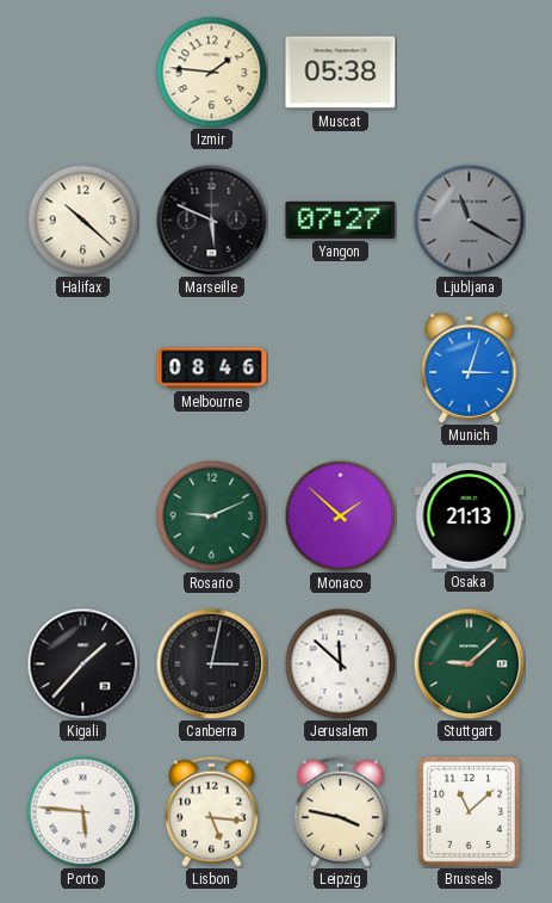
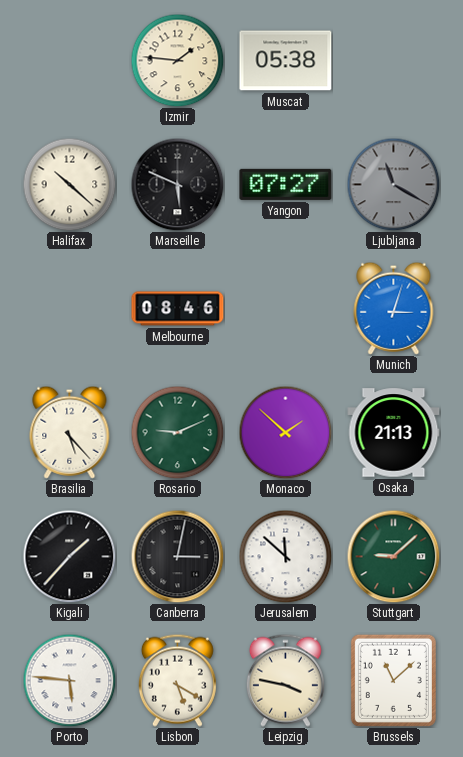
Brasilia: none -> 5:23 (70, 432)
Lisbon: 5:16 -> 5:20 (177, 680)
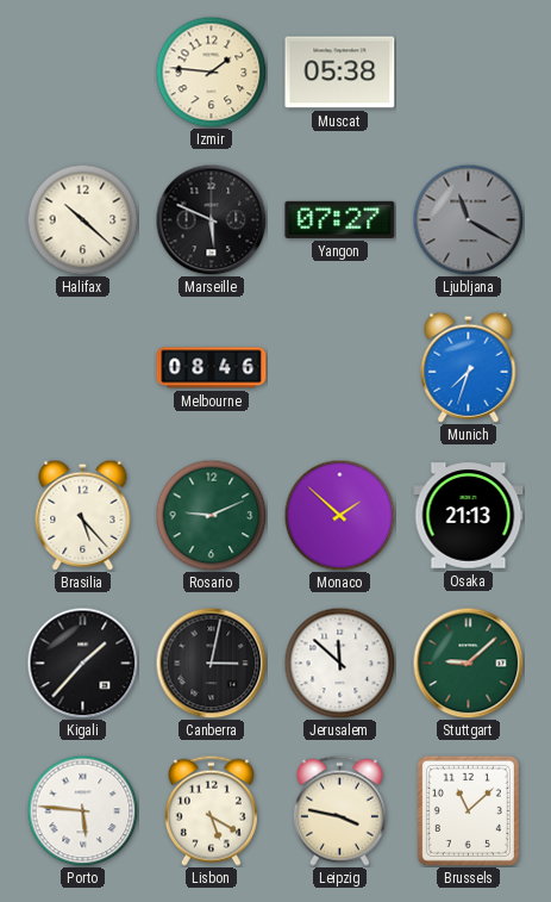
Munich: 3:03 -> 7:33 (469, 367)
